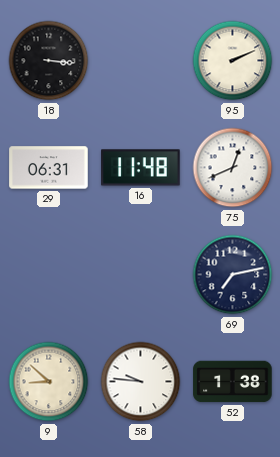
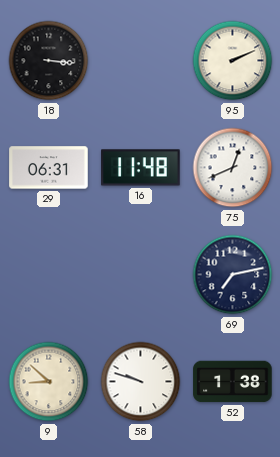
58: 9:46 -> 9:48 (141, 382)
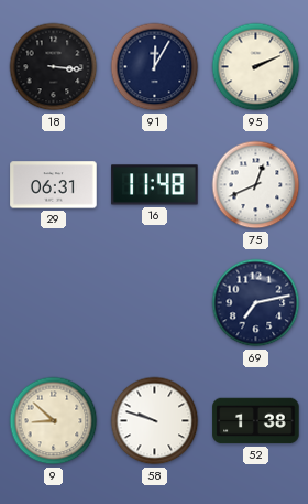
91: none -> 12:05 (155, 67)
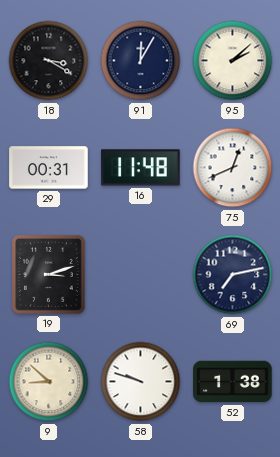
18: 3:16 -> 3:20 (49, 61)
95: 2:11 -> 2:08 (233, 61)
29: 06:31 -> 00:31 (49, 168)
19: none -> 3:12 (48, 275)
